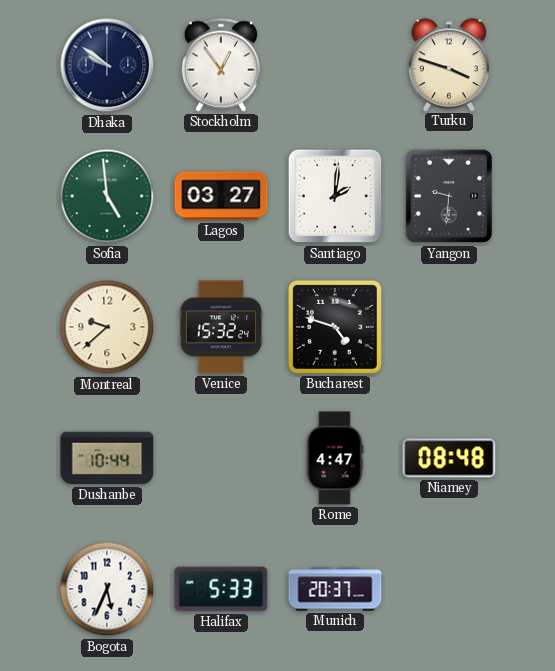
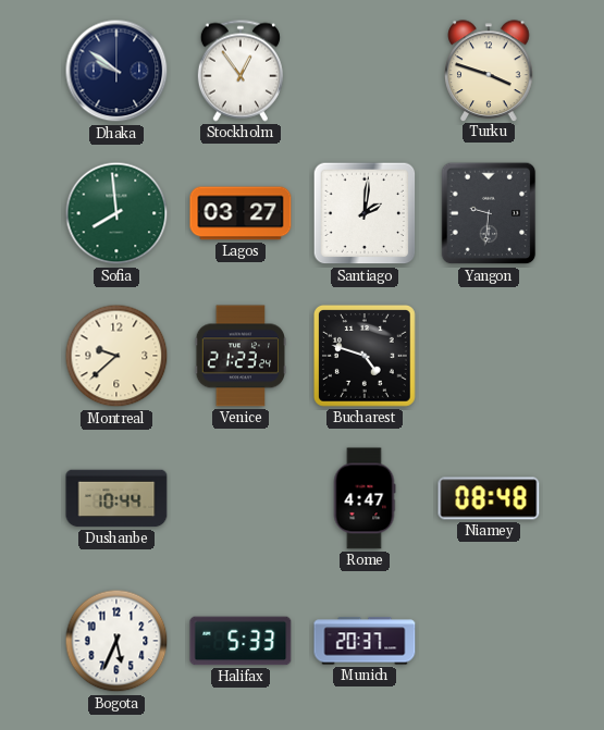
Sofia: 4:59 -> 7:59 (116, 213)
Venice: 15:32 -> 21:23 (241, 356)
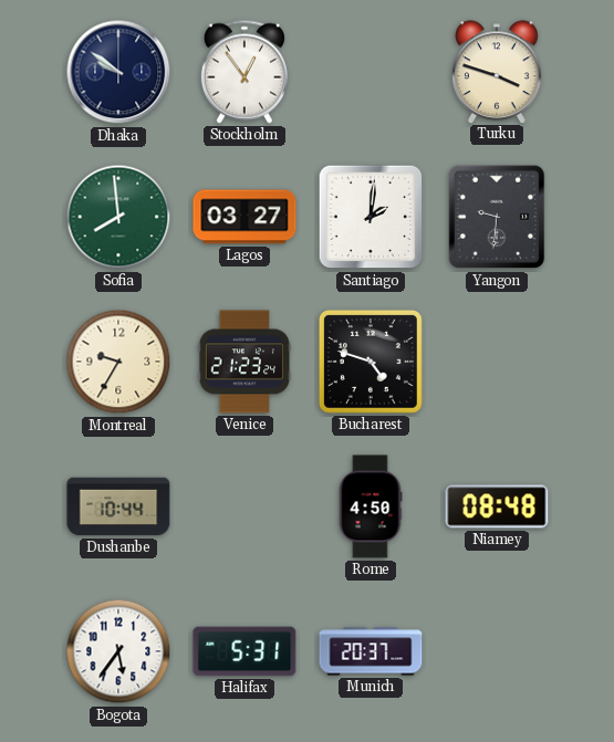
Montreal: 9:38 -> 9:35 (118, 362)
Rome: 4:47 -> 4:50 (371, 506)
Bogota: 5:34 -> 5:36 (118, 651)
Halifax: 5:33 -> 5:31 (244, 651)
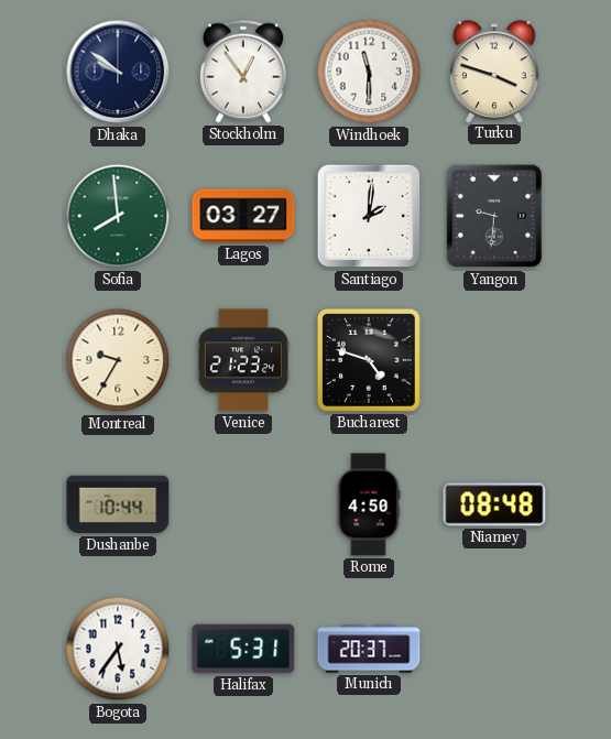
Windhoek: none -> 11:30 (369, 72)
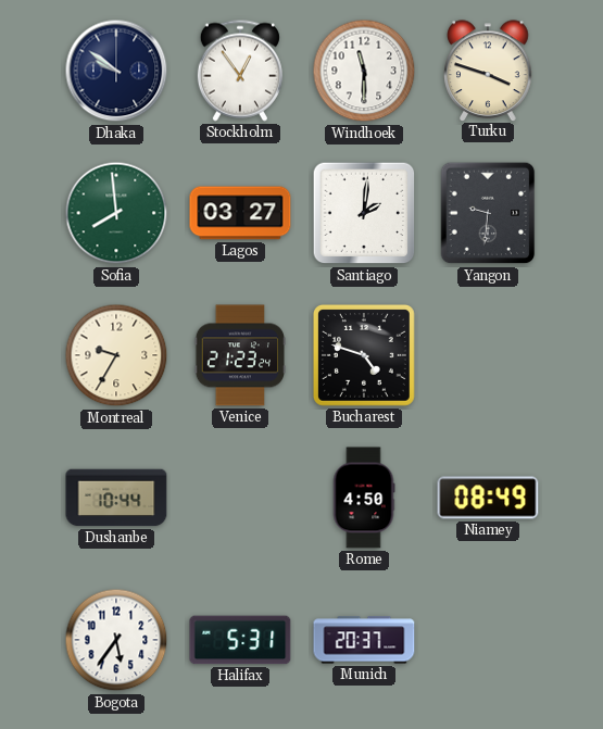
Niamey: 08:48 -> 08:49 (488, 498)
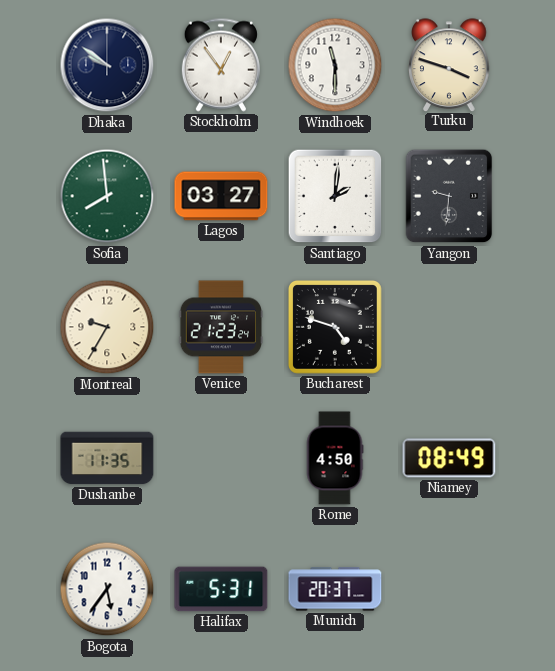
Dushanbe: 10:44 -> 11:35 (107, 458)
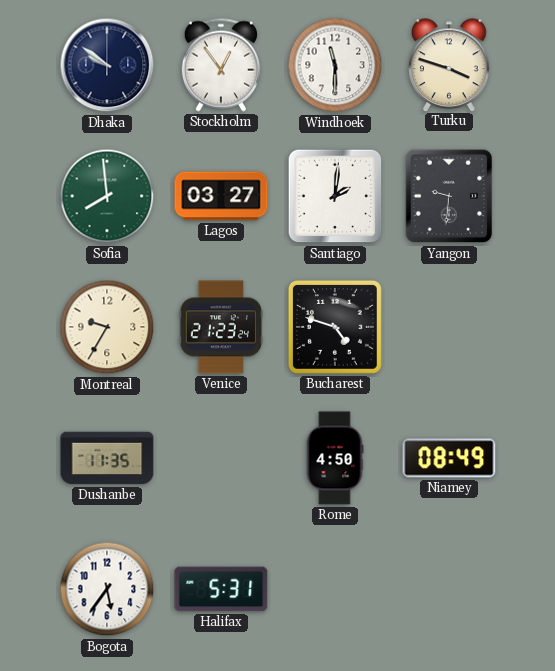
Munich: 20:37 -> none (335, 589)
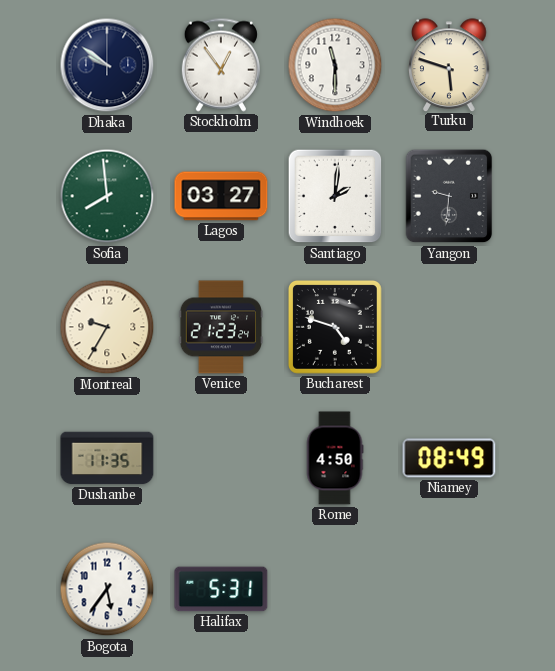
Turku: 3:48 -> 5:48 (449, 65)
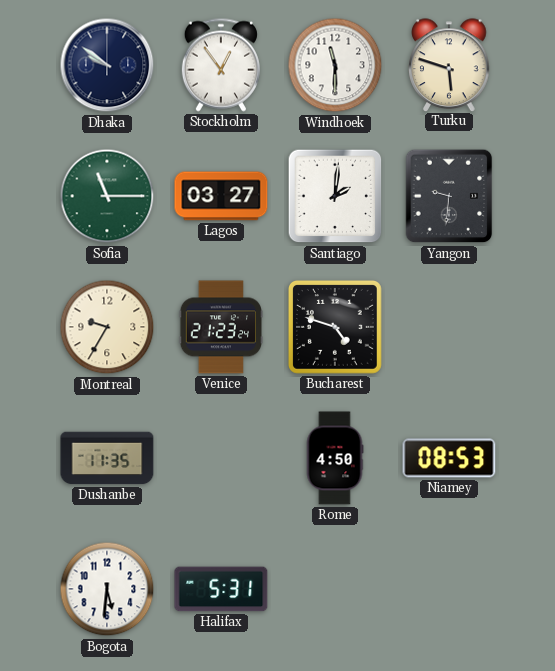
Sofia: 7:59 -> 11:15 (107, 196)
Niamey: 08:49 -> 08:53 (449, 458)
Bogota: 5:36 -> 5:31 (107, 589)
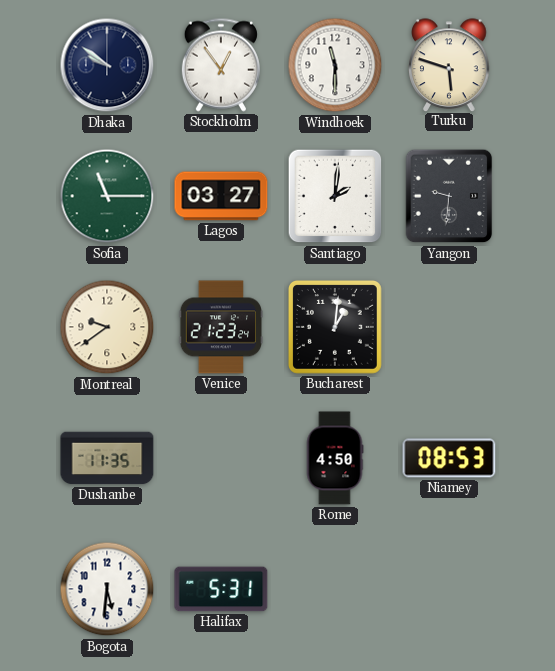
Montreal: 9:35 -> 9:39 (107, 327)
Bucharest: 4:48 -> 1:01 (335, 327)
